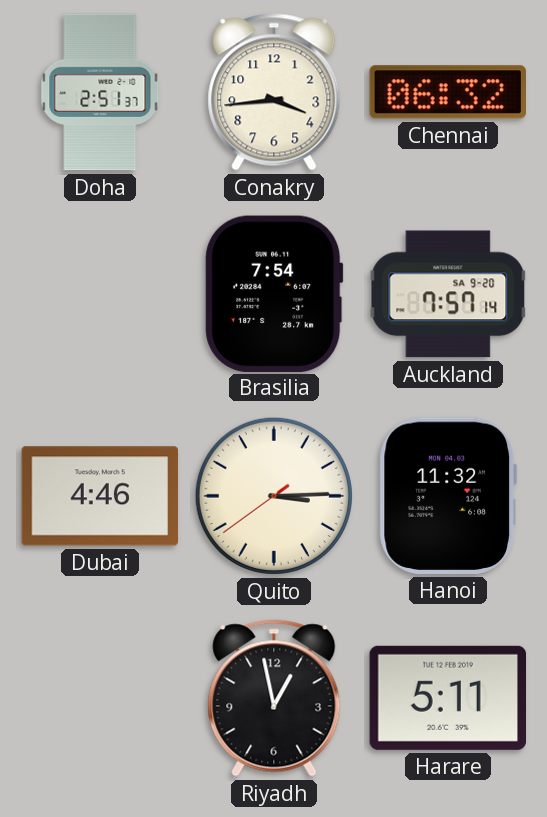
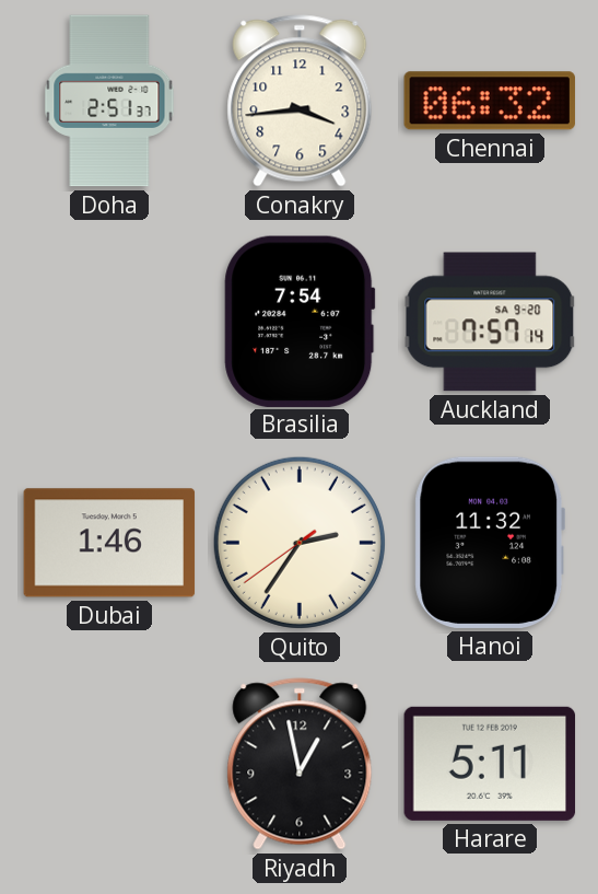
Dubai: 4:46 -> 1:46 (109, 543)
Quito: 3:14 -> 2:35 (300, 543)
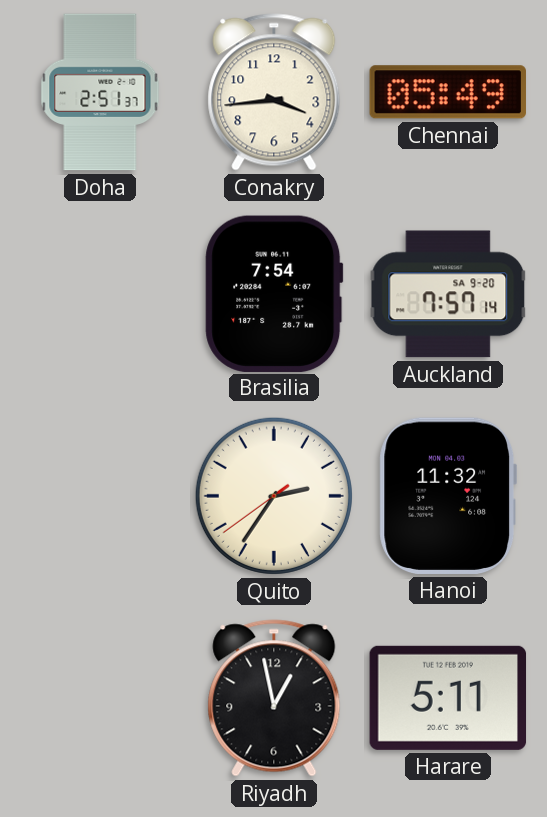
Chennai: 06:32 -> 05:49 (448, 92)
Dubai: 1:46 -> none (109, 543)
